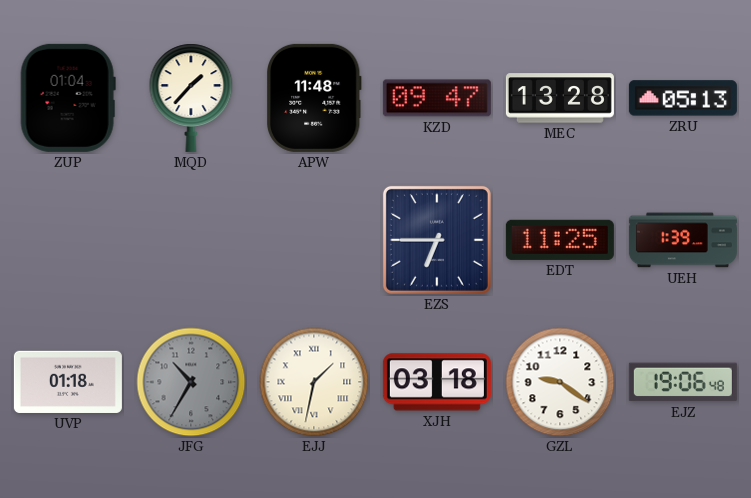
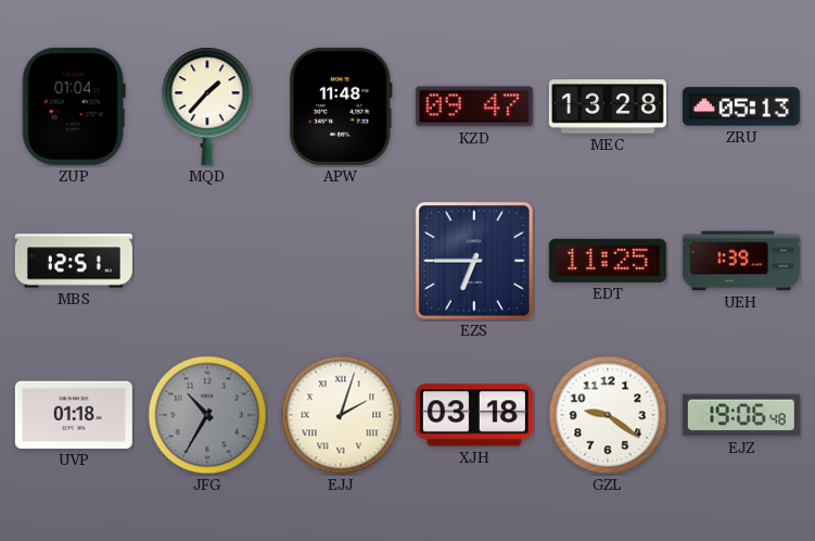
MBS: none -> 12:51 (74, 261)
EJJ: 1:32 -> 2:03 (341, 415)
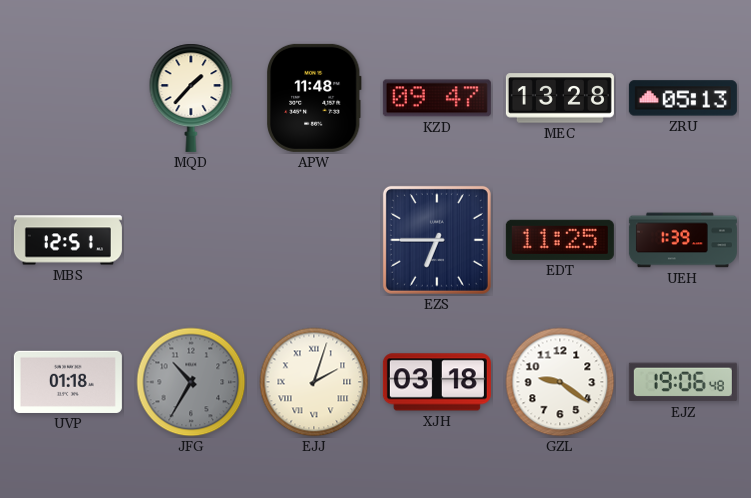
ZUP: 01:04 -> none (74, 106)
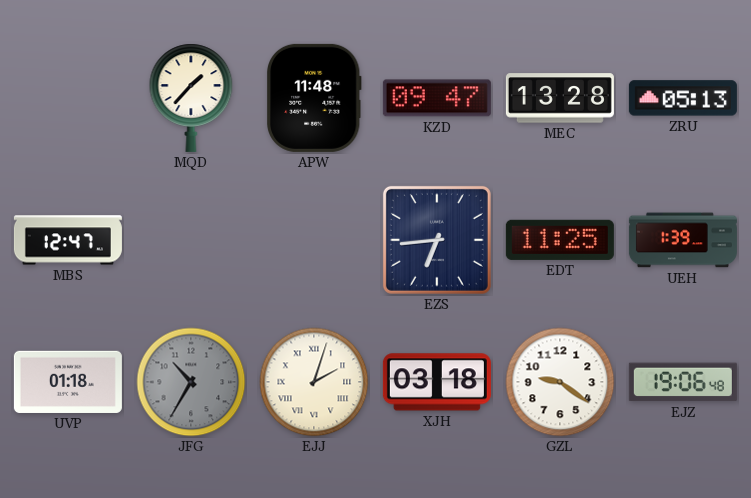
MBS: 12:51 -> 12:47 (68, 240)
EZS: 6:45 -> 6:44 (437, 240)
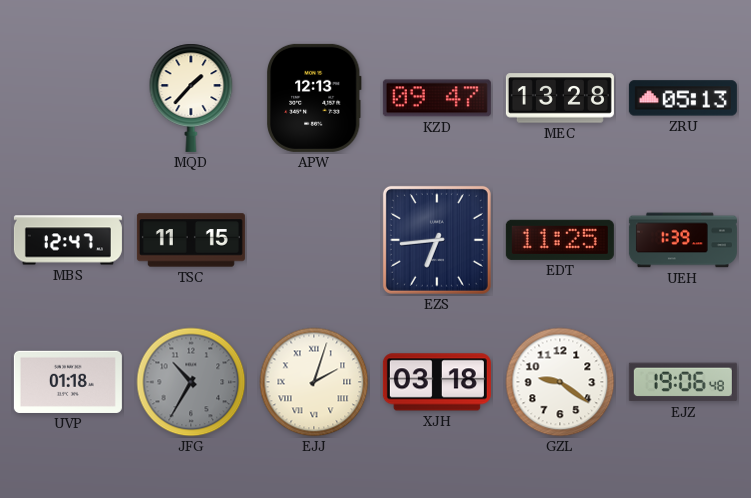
APW: 11:48 -> 12:13 (314, 98)
TSC: none -> 11:15 (191, 240)
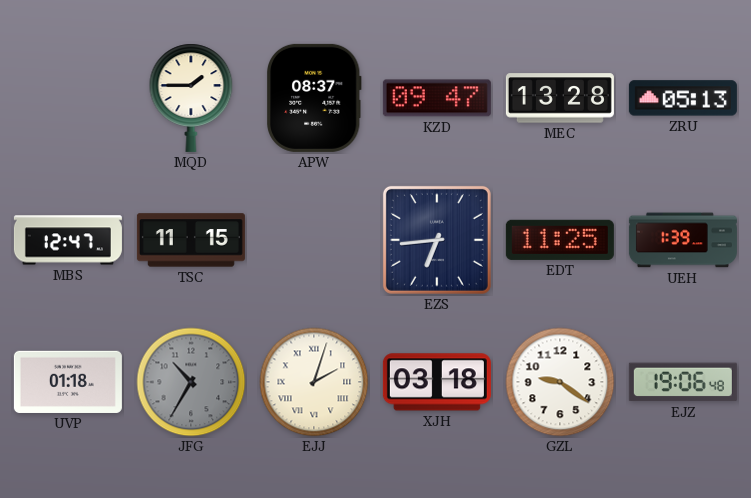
MQD: 1:37 -> 1:45 (191, 98)
APW: 12:13 -> 08:37 (314, 98)
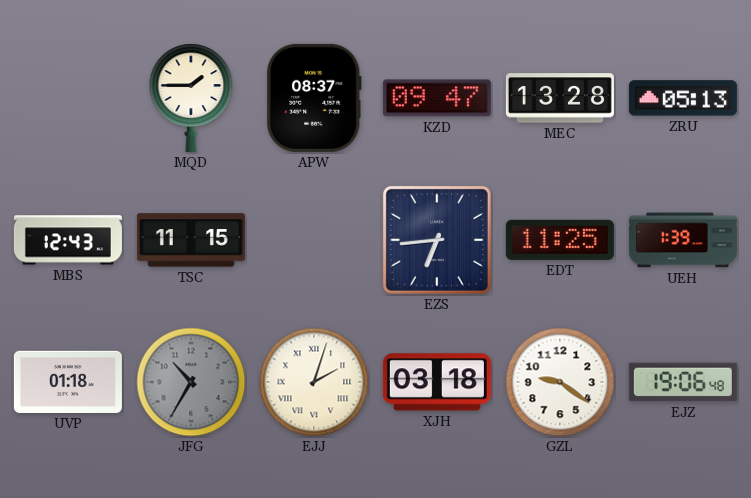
MBS: 12:47 -> 12:43 (68, 240)
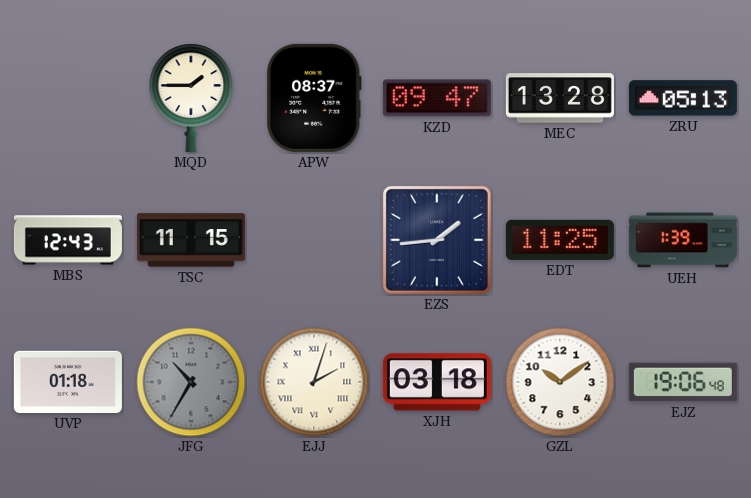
EZS: 6:44 -> 1:44 (437, 240)
GZL: 9:21 -> 10:09 (560, 382)
